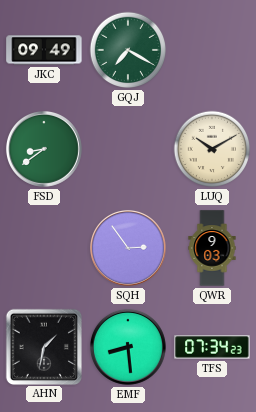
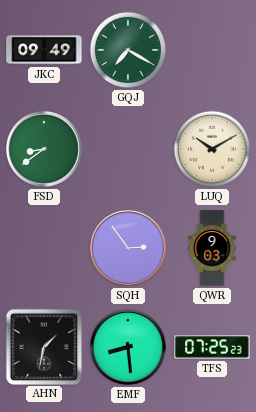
TFS: 07:34 -> 07:25 (212, 347)
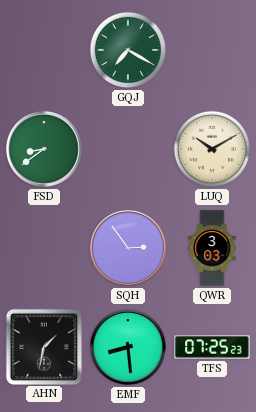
JKC: 09:49 -> none (44, 50)
QWR: 9:03 -> 3:03 (212, 248)
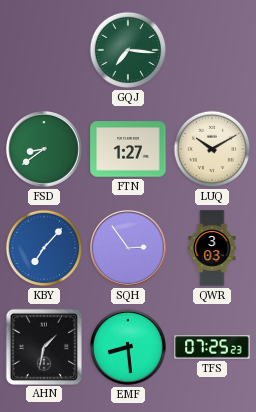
GQJ: 7:20 -> 7:16 (128, 50)
FTN: none -> 1:27 (128, 149)
KBY: none -> 7:07 (44, 248)
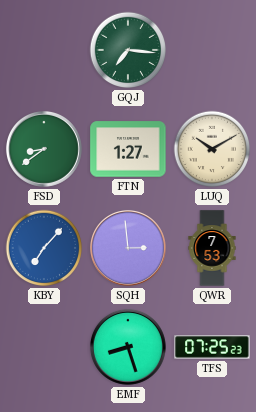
SQH: 2:54 -> 2:59 (128, 248)
QWR: 3:03 -> 7:53 (212, 248)
AHN: 1:32 -> none (43, 346)
EMF: 8:29 -> 8:27 (128, 347)
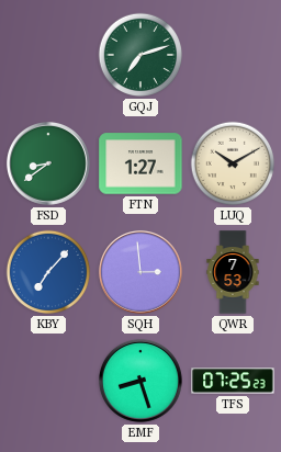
GQJ: 7:16 -> 7:12 (140, 55)
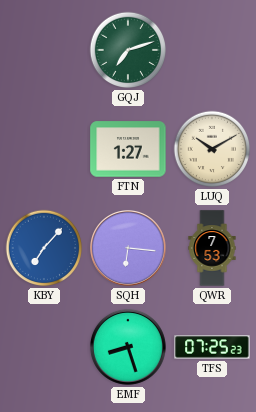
FSD: 8:39 -> none (48, 163)
SQH: 2:59 -> 6:16 (128, 248)
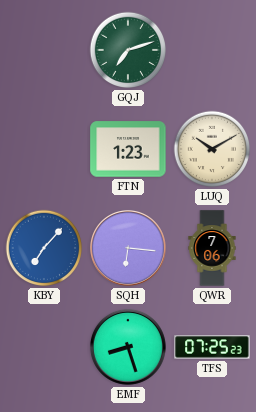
FTN: 1:27 -> 1:23 (128, 149)
QWR: 7:53 -> 7:06 (212, 248)
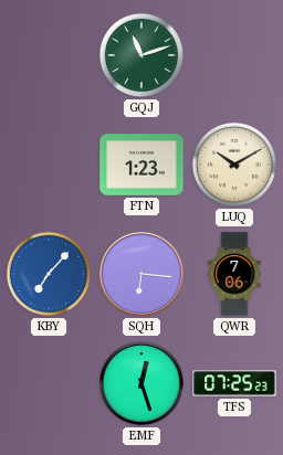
GQJ: 7:12 -> 11:12 (141, 55)
EMF: 8:27 -> 12:27 (141, 383)
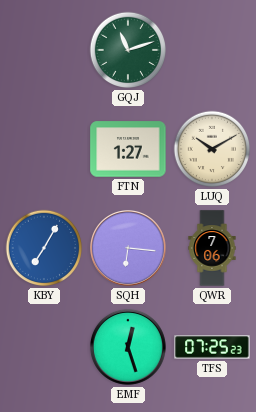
FTN: 1:23 -> 1:27 (128, 149)
KBY: 7:07 -> 7:05 (44, 248)
